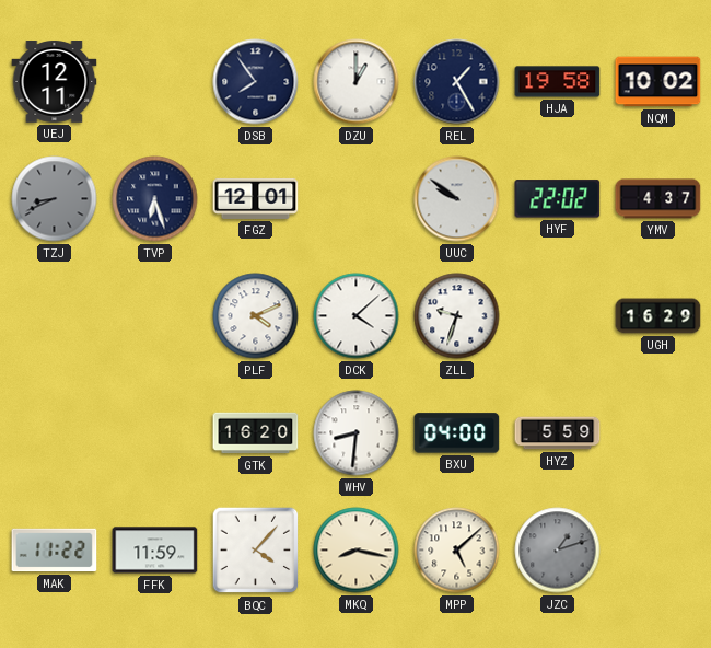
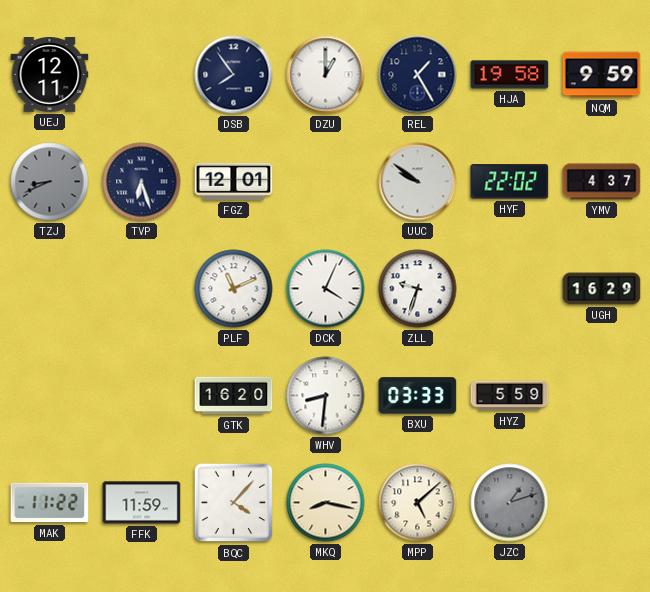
NQM: 10:02 -> 9:59 (602, 75)
PLF: 4:11 -> 11:11 (234, 289)
DCK: 4:08 -> 4:04 (326, 289)
BXU: 04:00 -> 03:33 (418, 396)
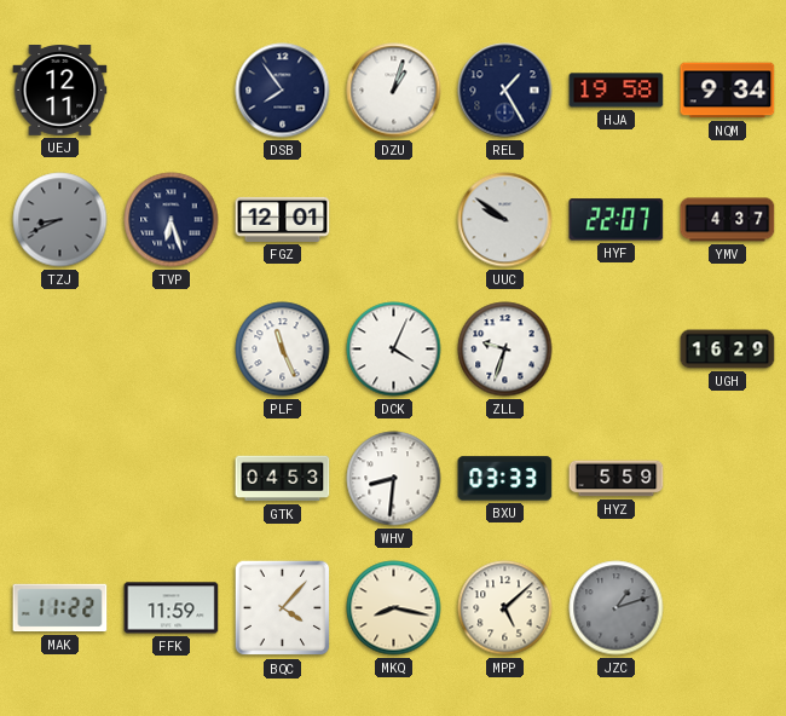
DZU: 1:00 -> 1:03 (394, 91)
NQM: 9:59 -> 9:34 (728, 91)
HYF: 22:02 -> 22:07 (617, 220)
PLF: 11:11 -> 11:26 (283, 350)
GTK: 16:20 -> 04:53 (283, 479)
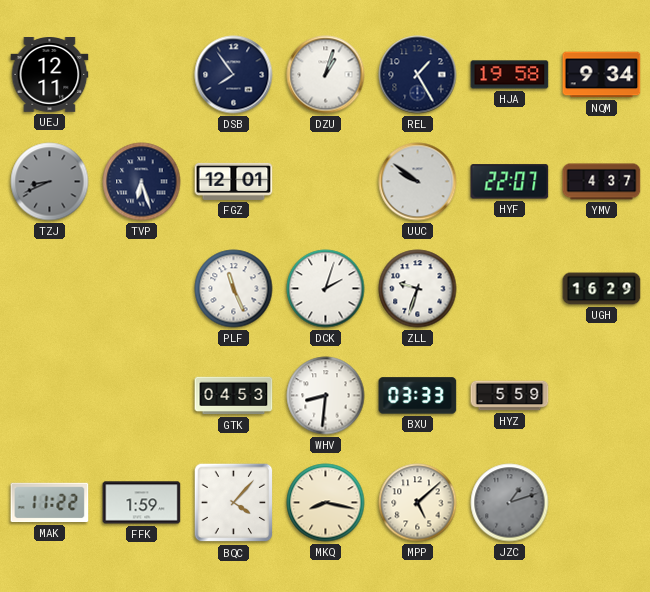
DCK: 4:04 -> 2:03 (326, 289)
FFK: 11:59 -> 1:59 (142, 503)
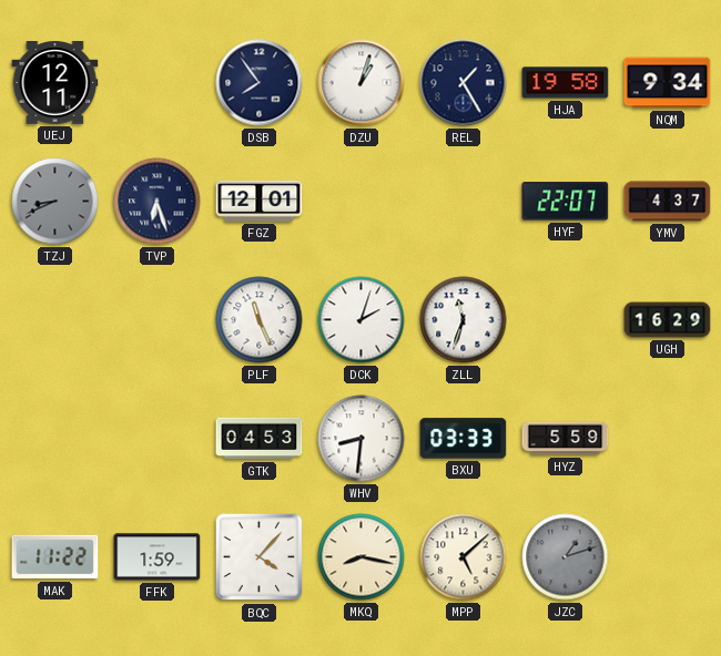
UUC: 9:51 -> none (418, 182)
ZLL: 9:33 -> 11:33 (464, 320)
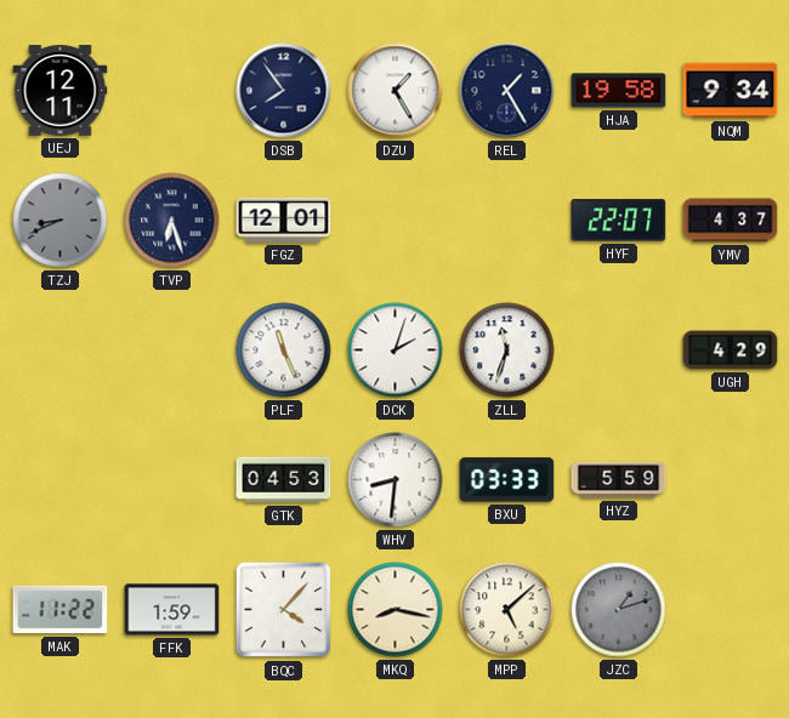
DZU: 1:03 -> 1:25 (396, 91)
UGH: 16:29 -> 4:29 (731, 351)
